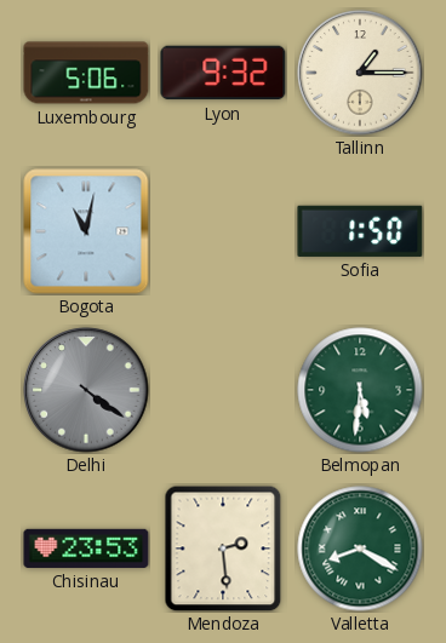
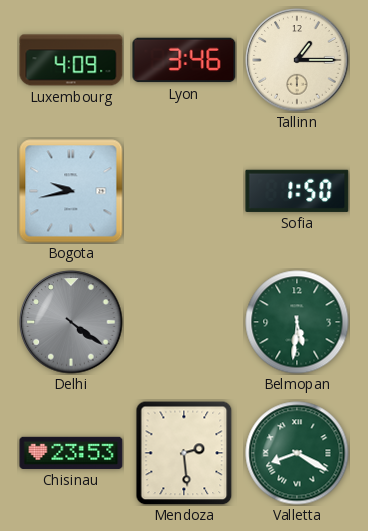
Luxembourg: 5:06 -> 4:09 (71, 60)
Lyon: 9:32 -> 3:46 (184, 60)
Bogota: 11:02 -> 9:43 (71, 191)
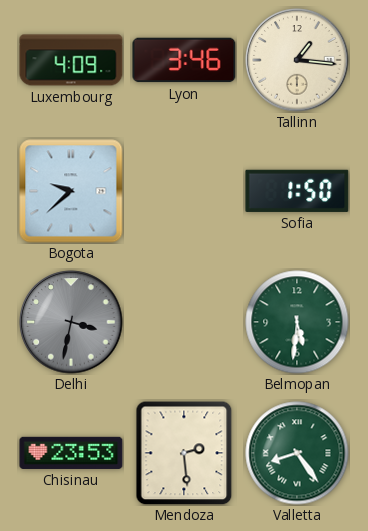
Tallinn: 1:15 -> 1:16 (297, 60)
Bogota: 9:43 -> 9:38 (71, 191)
Delhi: 4:21 -> 3:32 (71, 322)
Valletta: 8:20 -> 8:24 (297, 453)
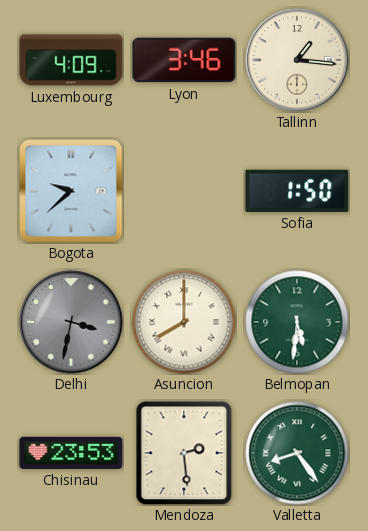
Asuncion: none -> 8:00 (184, 322)
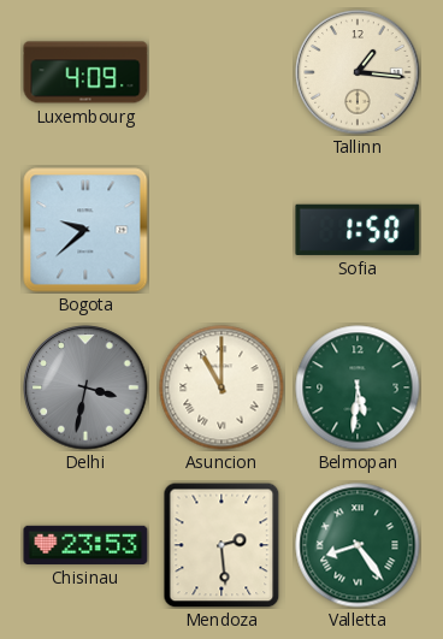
Lyon: 3:46 -> none (184, 60)
Asuncion: 8:00 -> 11:00 (221, 387)
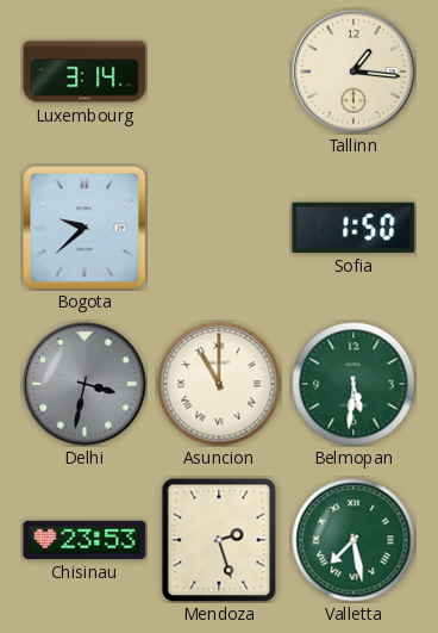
Luxembourg: 4:09 -> 3:14 (85, 72)
Mendoza: 2:29 -> 2:27 (219, 540)
Valletta: 8:24 -> 7:28 (353, 540)
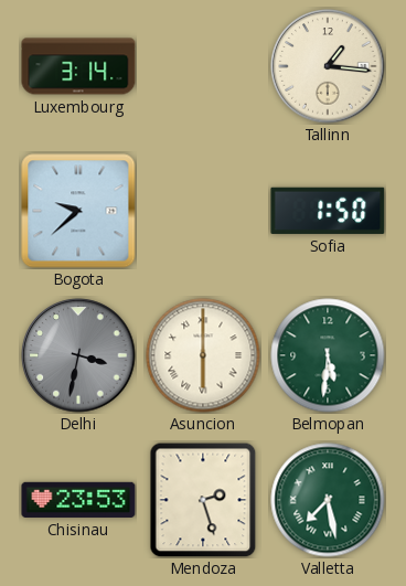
Asuncion: 11:00 -> 6:00 (203, 355)
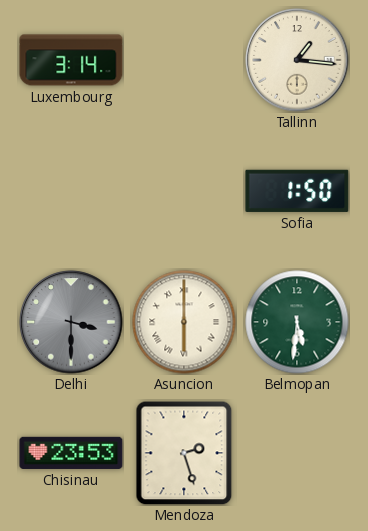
Bogota: 9:38 -> none (78, 211)
Delhi: 3:32 -> 3:30 (71, 322)
Valletta: 7:28 -> none (328, 500)
